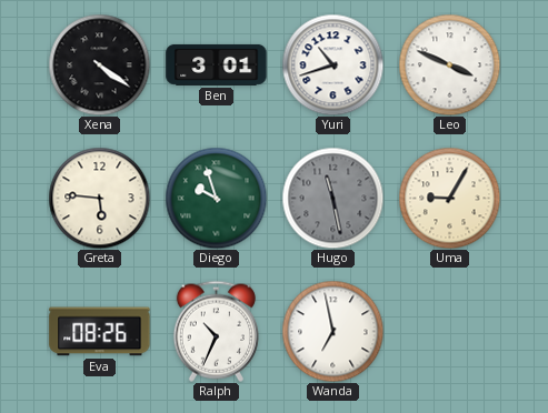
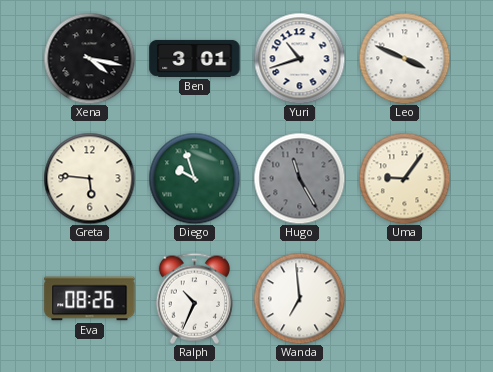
Xena: 4:21 -> 4:17 (89, 58)
Hugo: 11:28 -> 11:25 (299, 178)
Uma: 9:05 -> 9:06 (404, 178)
Wanda: 6:58 -> 6:59 (299, 298)
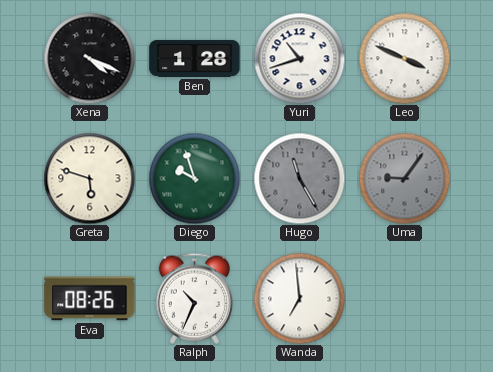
Xena: 4:17 -> 4:19 (89, 58)
Ben: 3:01 -> 1:28 (195, 58)
Greta: 5:46 -> 5:48 (89, 178)
Uma dial: cream -> grey (404, 178)
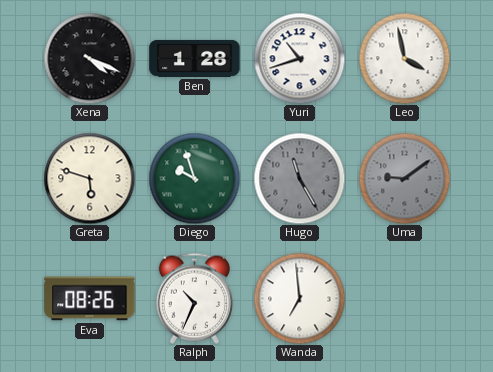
Leo: 3:49 -> 3:58 (404, 58)
Uma: 9:06 -> 9:09 (404, 178)
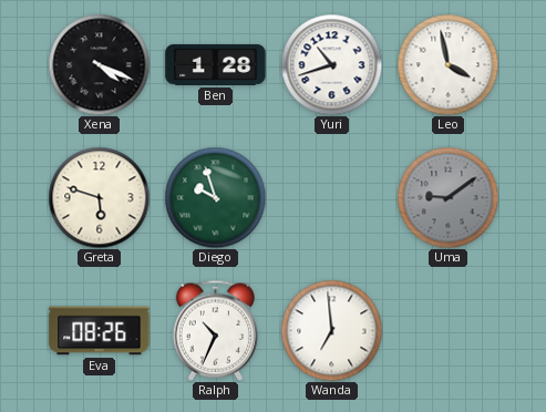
Hugo: 11:25 -> none (299, 178)
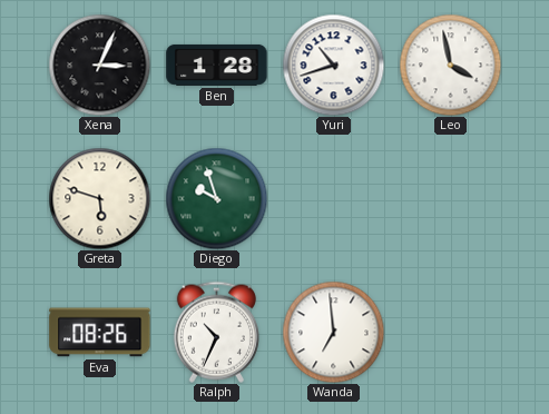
Xena: 4:19 -> 3:04 (99, 65)
Uma: 9:09 -> none (447, 197)
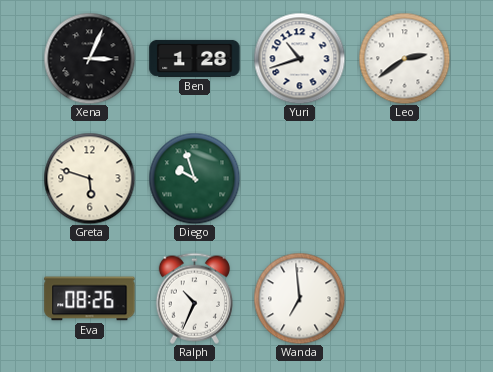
Leo: 3:58 -> 2:39 (404, 58)
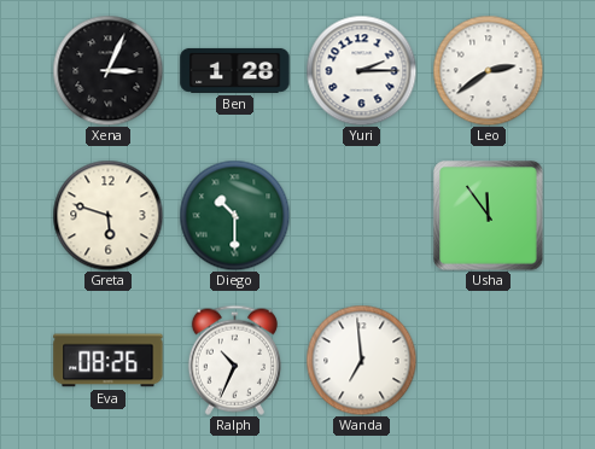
Yuri: 10:42 -> 2:15 (361, 70)
Diego: 9:57 -> 10:30 (234, 215)
Usha: none -> 11:54 (489, 216)
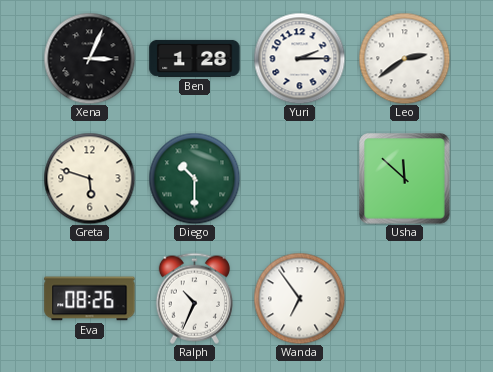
Usha: 11:54 -> 11:52 (405, 179)
Wanda: 6:59 -> 6:54 (299, 298)
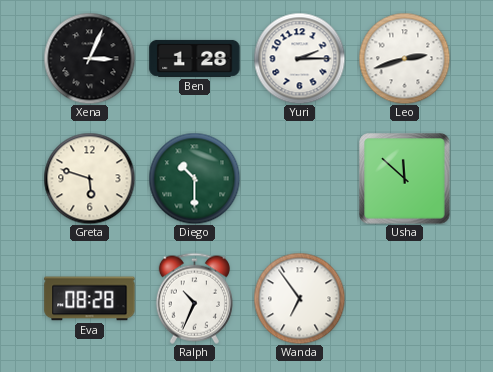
Leo: 2:39 -> 2:42 (404, 58)
Eva: 08:26 -> 08:28 (90, 299)
